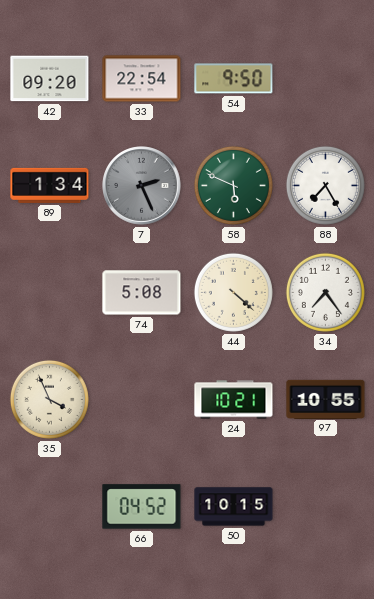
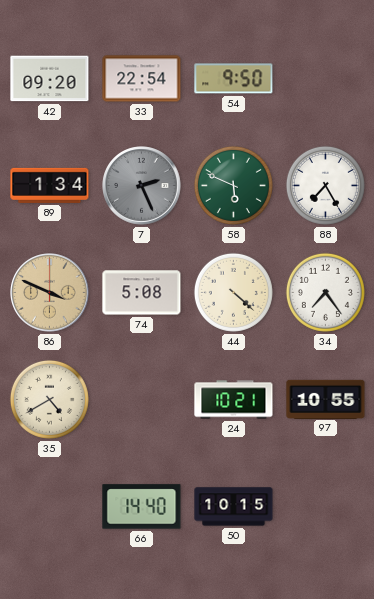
86: none -> 3:49 (50, 293)
35: 3:56 -> 4:40 (49, 399)
66: 04:52 -> 14:40 (142, 507)
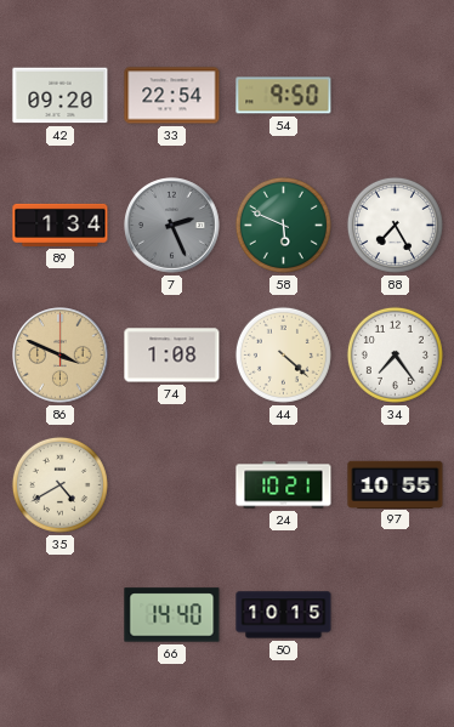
74: 5:08 -> 1:08 (172, 356)
